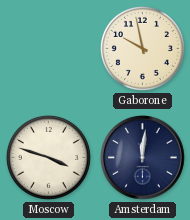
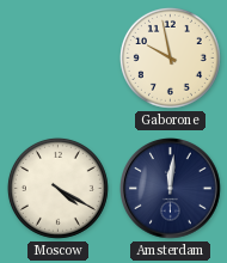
Moscow: 3:48 -> 4:20 (57, 188)
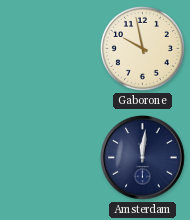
Moscow: 4:20 -> none (57, 188)
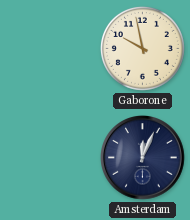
Amsterdam: 12:01 -> 12:04 (143, 158)
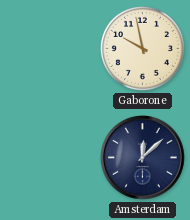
Amsterdam: 12:04 -> 12:08 (143, 158)
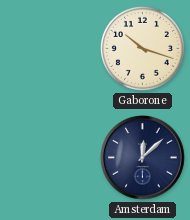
Gaborone: 9:58 -> 10:18 (142, 48)
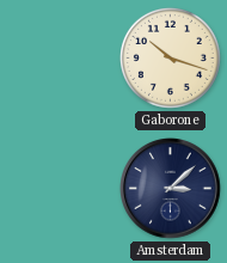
Amsterdam: 12:08 -> 3:08 (171, 189)
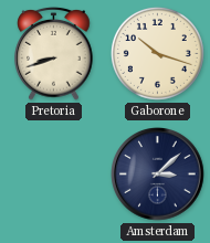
Pretoria: none -> 8:42 (54, 53)
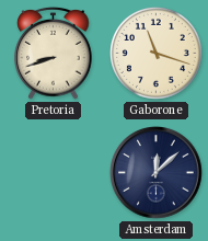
Gaborone: 10:18 -> 11:18 (155, 53)
Amsterdam: 3:08 -> 12:08 (157, 173)
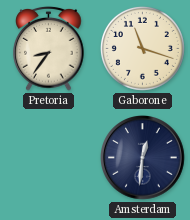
Pretoria: 8:42 -> 8:36 (49, 48)
Amsterdam: 12:08 -> 12:31 (143, 158)
